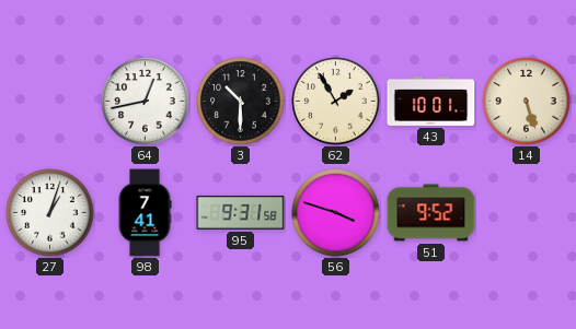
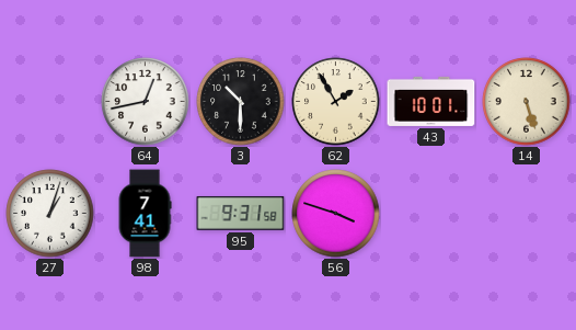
51: 9:52 -> none (431, 213)
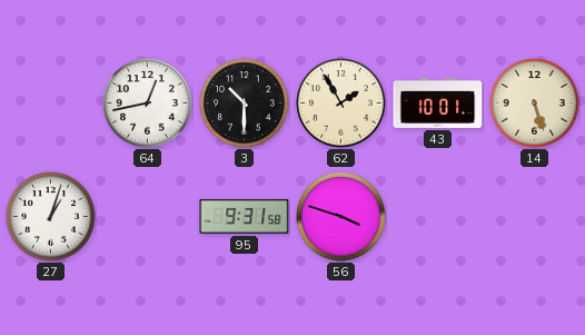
98: 7:41 -> none (145, 214)
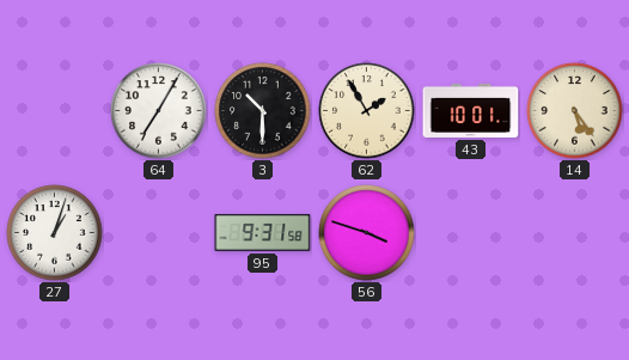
64: 12:43 -> 7:05 (159, 111)
14: 5:27 -> 5:24 (575, 111)
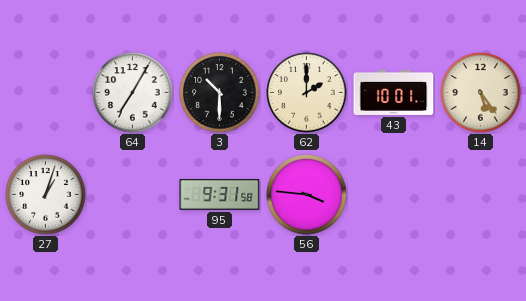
62: 1:55 -> 2:00 (307, 93)
56: 3:48 -> 3:46 (307, 195)
